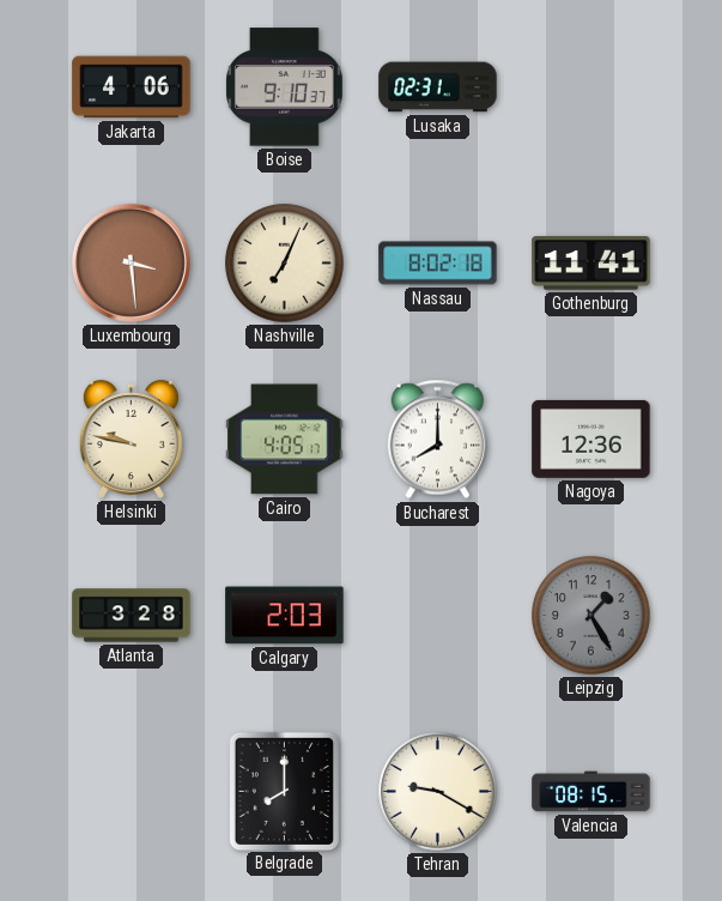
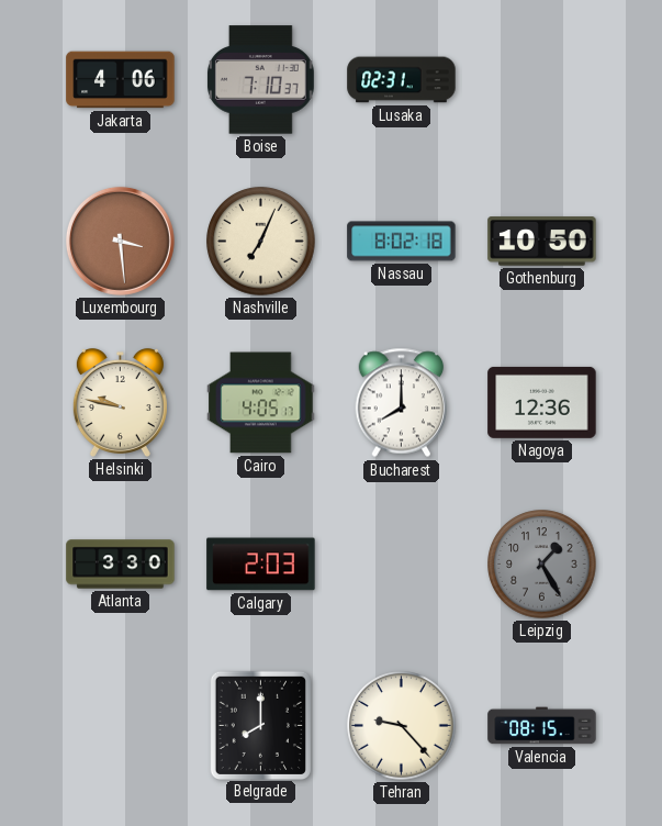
Boise: 9:10 -> 7:10 (260, 80)
Gothenburg: 11:41 -> 10:50 (542, 242)
Atlanta: 3:28 -> 3:30 (121, 565)
Tehran: 9:20 -> 9:23 (402, 726)
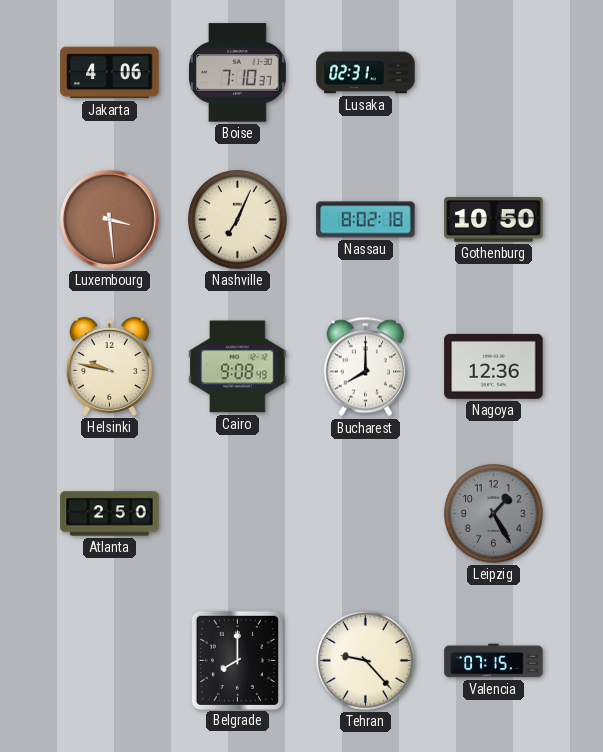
Cairo: 4:05 -> 9:08 (238, 367)
Atlanta: 3:30 -> 2:50 (110, 514)
Calgary: 2:03 -> none (261, 565)
Valencia: 08:15 -> 07:15 (494, 661)
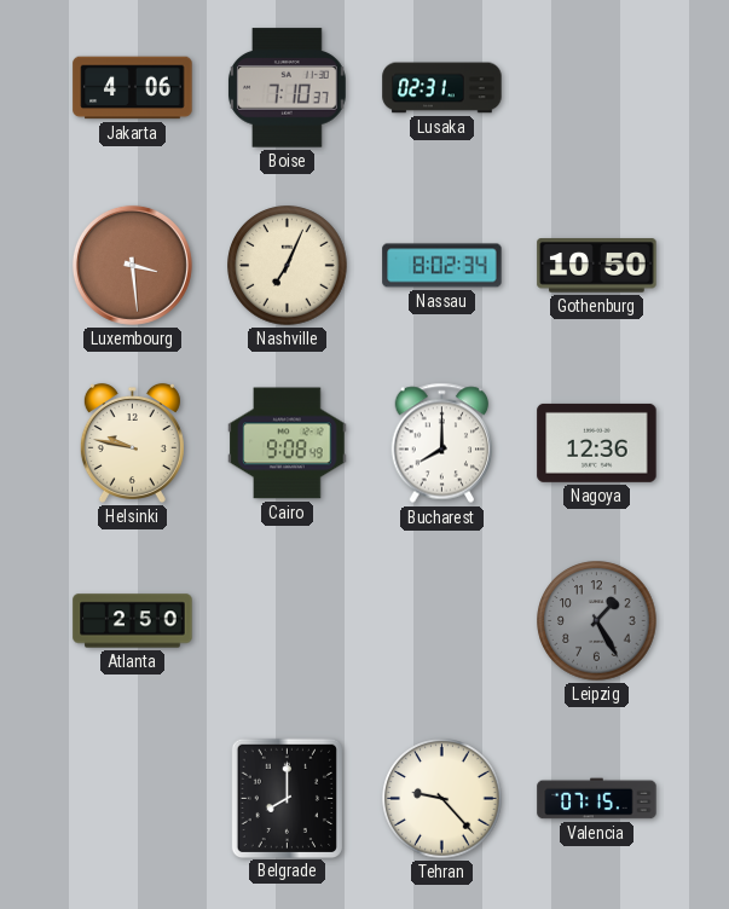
Nassau: 8:02:18 -> 8:02:34 (442, 266)
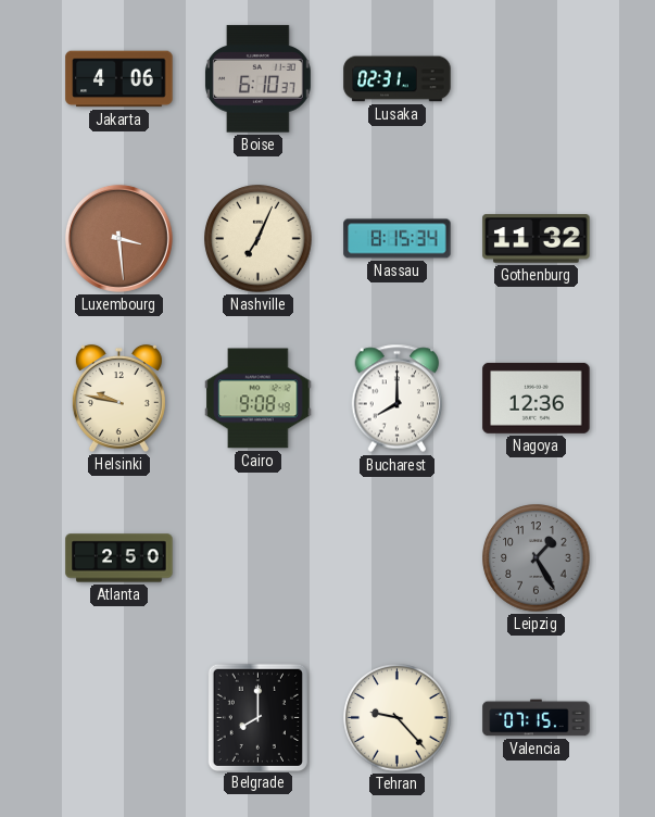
Boise: 7:10 -> 6:10 (257, 79)
Nassau: 8:02 -> 8:15 (398, 239)
Gothenburg: 10:50 -> 11:32 (537, 239)
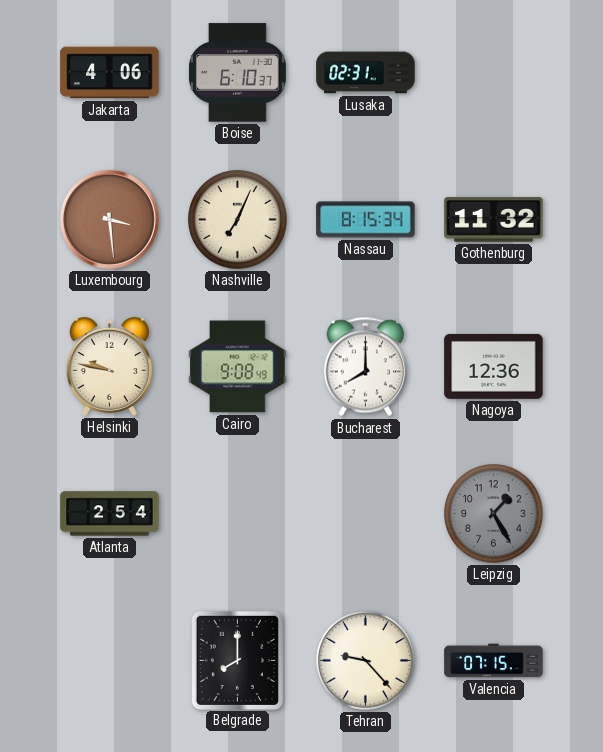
Atlanta: 2:50 -> 2:54 (110, 514)
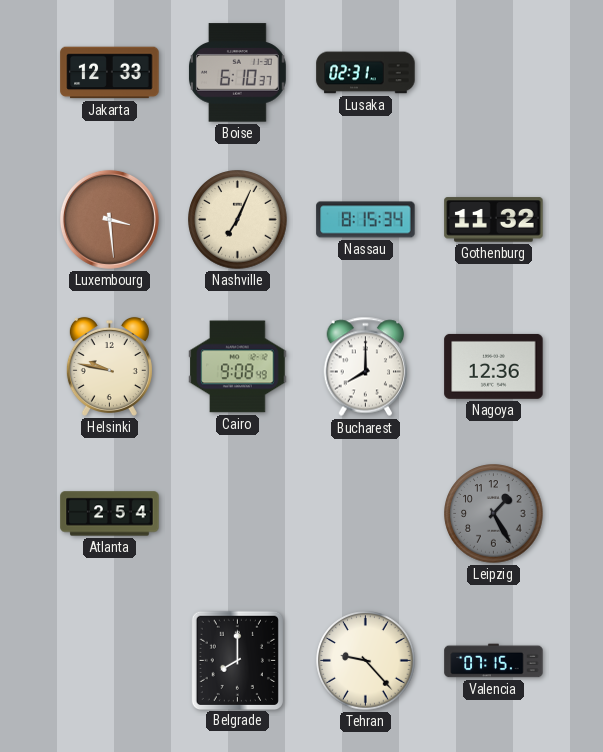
Jakarta: 4:06 -> 12:33 (110, 73)
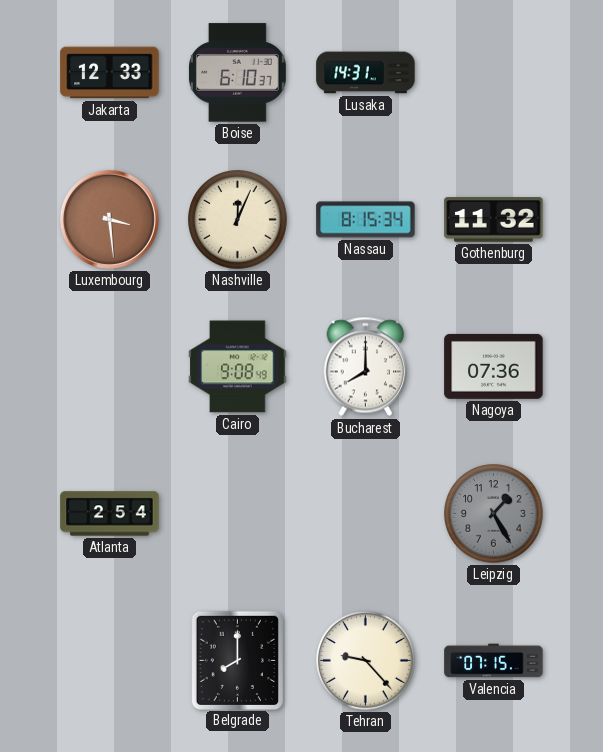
Lusaka: 02:31 -> 14:31 (366, 73)
Nashville: 7:04 -> 12:04 (238, 220)
Helsinki: 9:47 -> none (109, 366)
Nagoya: 12:36 -> 07:36 (494, 366)
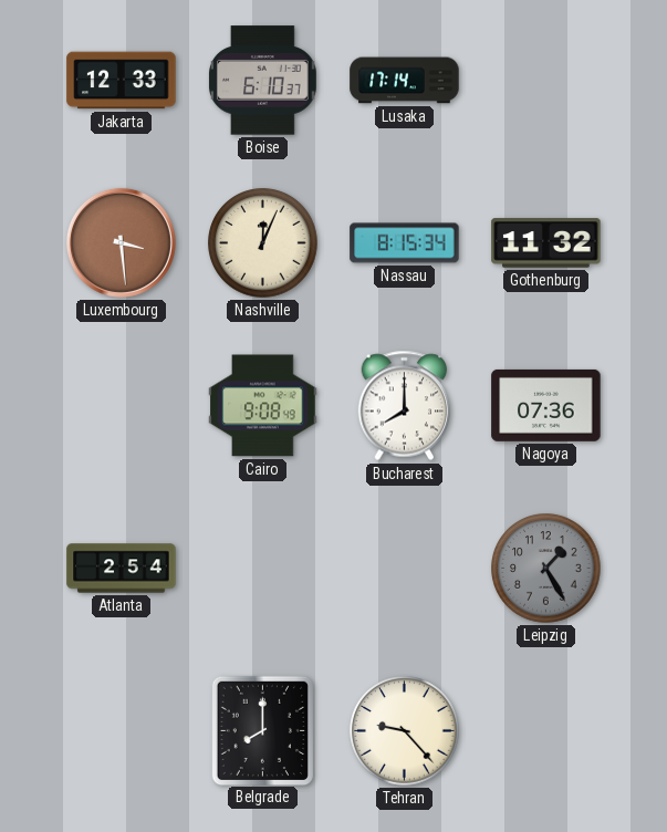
Lusaka: 14:31 -> 17:14 (405, 81)
Valencia: 07:15 -> none (494, 661)
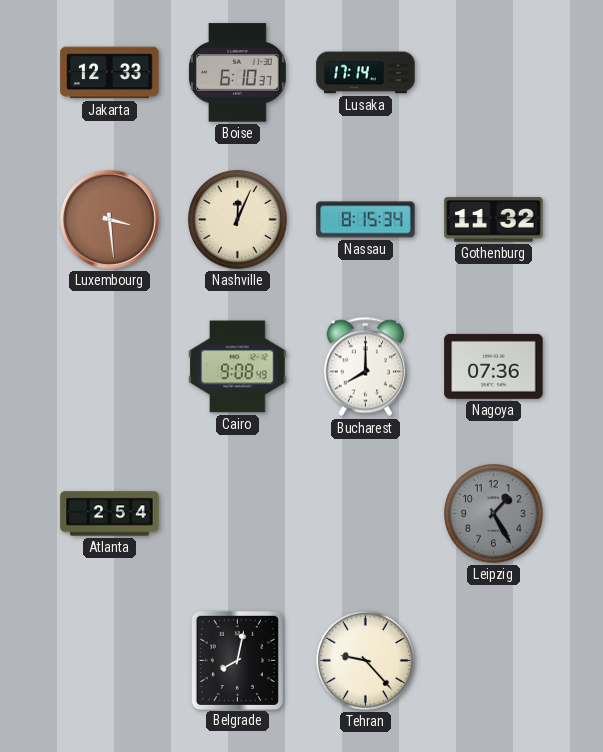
Belgrade: 8:00 -> 8:02 (237, 660)
